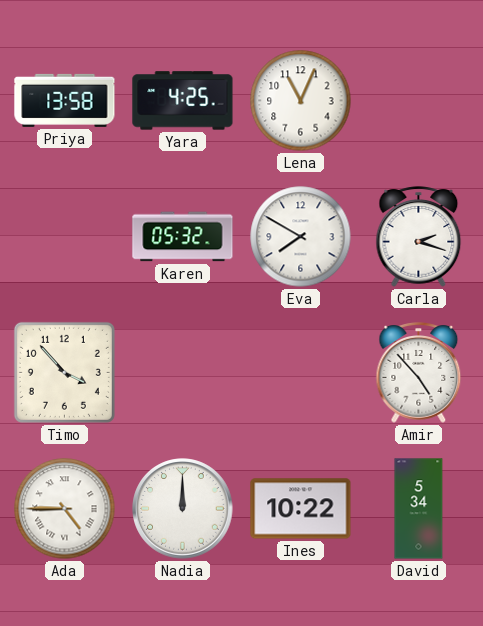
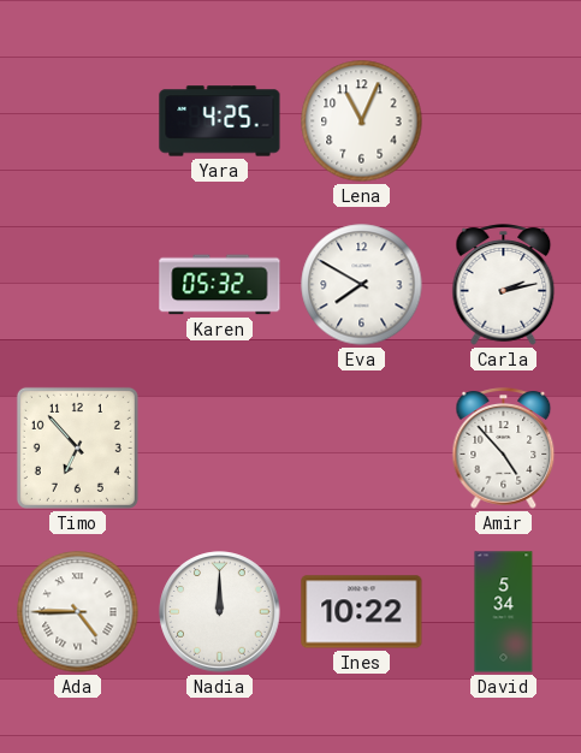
Priya: 13:58 -> none (65, 100)
Carla: 2:18 -> 2:13 (504, 285)
Timo: 3:53 -> 6:53 (77, 447)
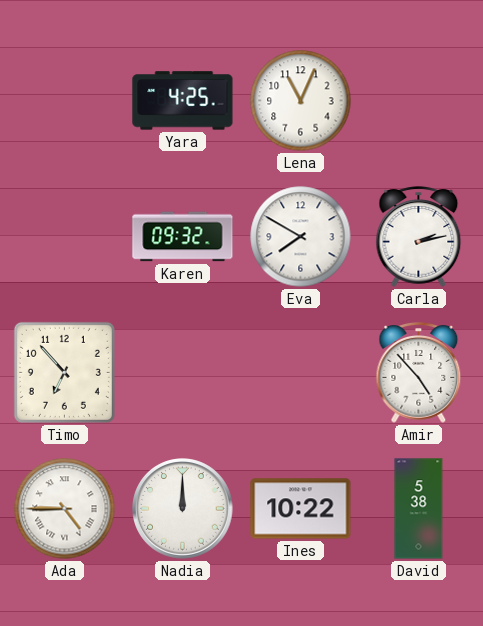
Karen: 05:32 -> 09:32 (183, 237)
David: 5:34 -> 5:38 (419, 509)
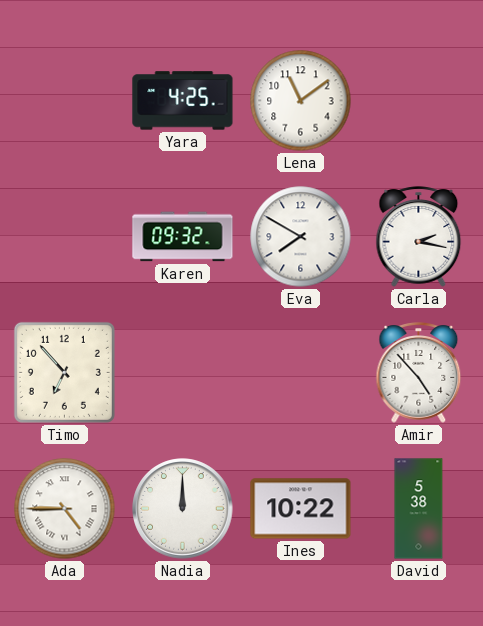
Lena: 11:04 -> 11:09 (301, 101)
Carla: 2:13 -> 2:17 (419, 237)
